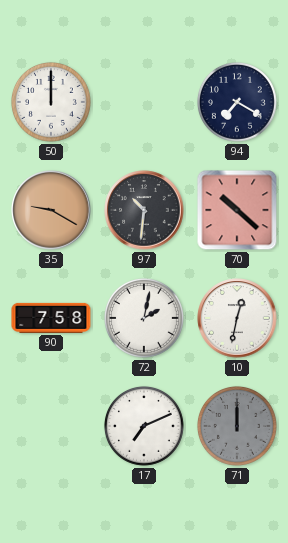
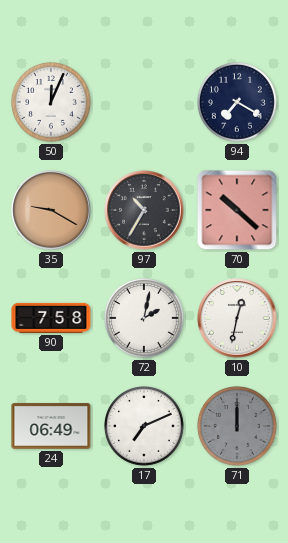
50: 12:00 -> 12:04 (51, 102)
97: 10:31 -> 10:35 (144, 210)
24: none -> 06:49 (51, 426)
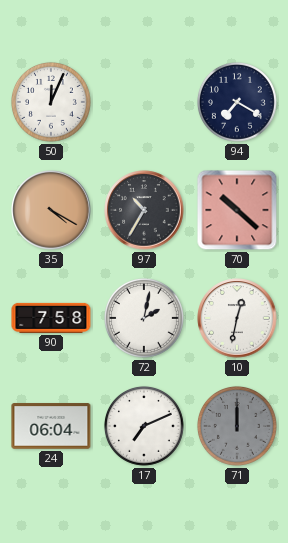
35: 9:20 -> 4:20 (51, 210)
24: 06:49 -> 06:04 (51, 426)
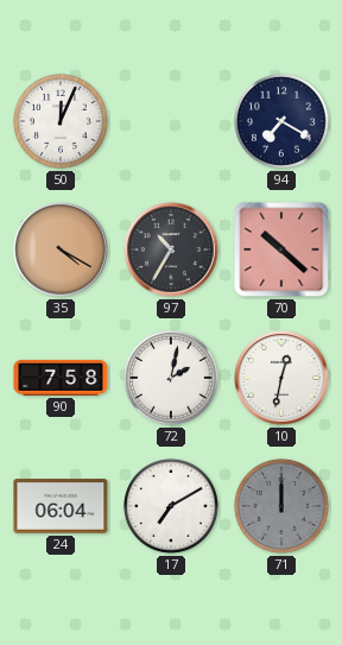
17: 7:11 -> 7:10 (171, 506)
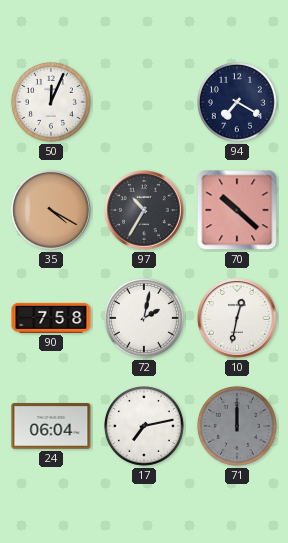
17: 7:10 -> 7:13 (144, 426)
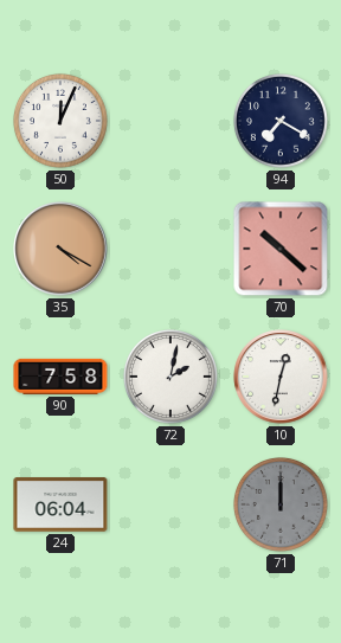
97: 10:35 -> none (144, 210)
17: 7:13 -> none (144, 426)
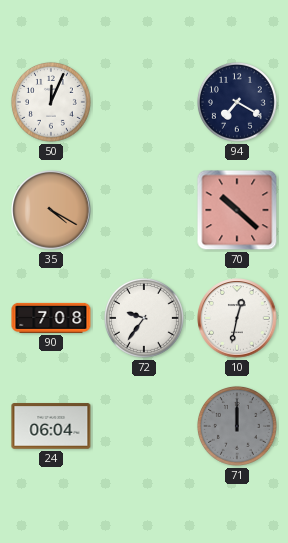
90: 7:58 -> 7:08 (51, 318)
72: 2:02 -> 9:36 (144, 318)
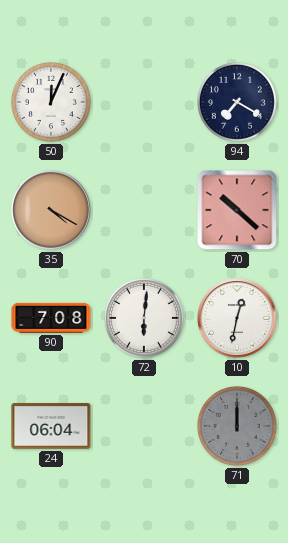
72: 9:36 -> 6:01 (144, 318)
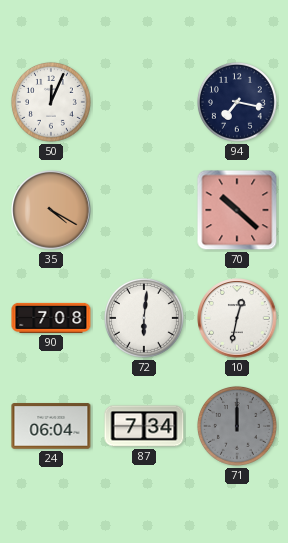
94: 7:20 -> 7:17 (237, 102)
87: none -> 7:34 (144, 426)
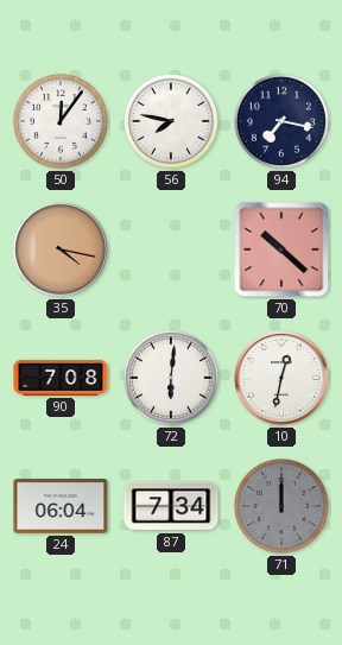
50: 12:04 -> 12:06 (61, 121)
56: none -> 7:47 (171, 121)
35: 4:20 -> 4:17 (61, 249)
